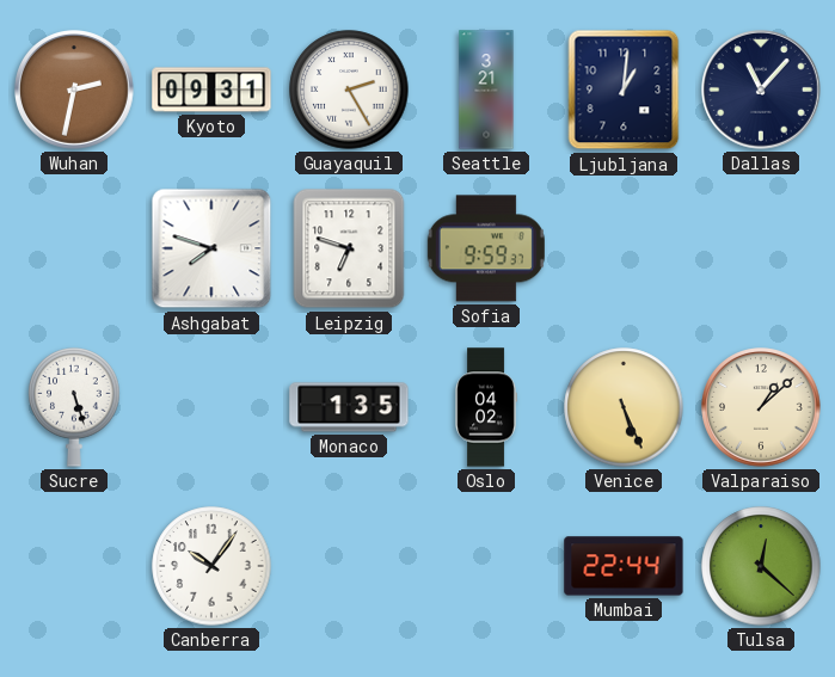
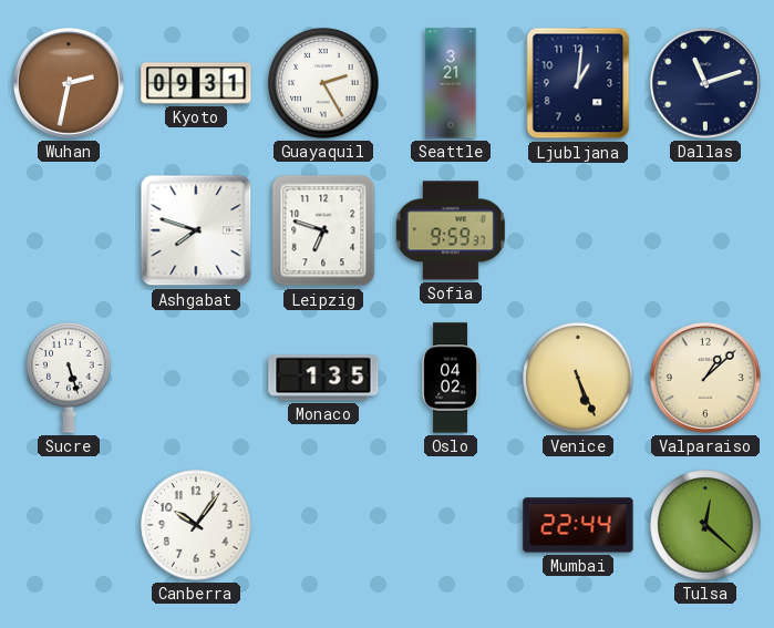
Dallas: 11:07 -> 11:12 (706, 84)
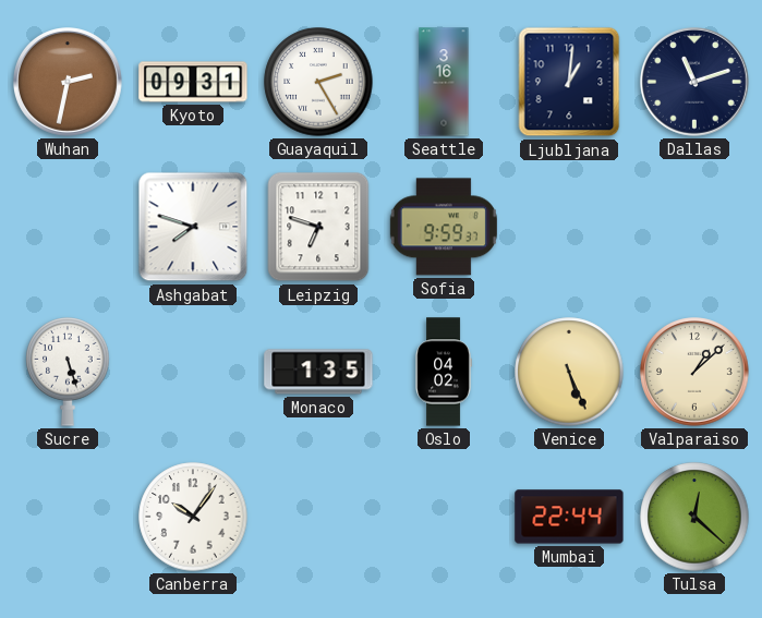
Seattle: 3:21 -> 3:16 (444, 82)
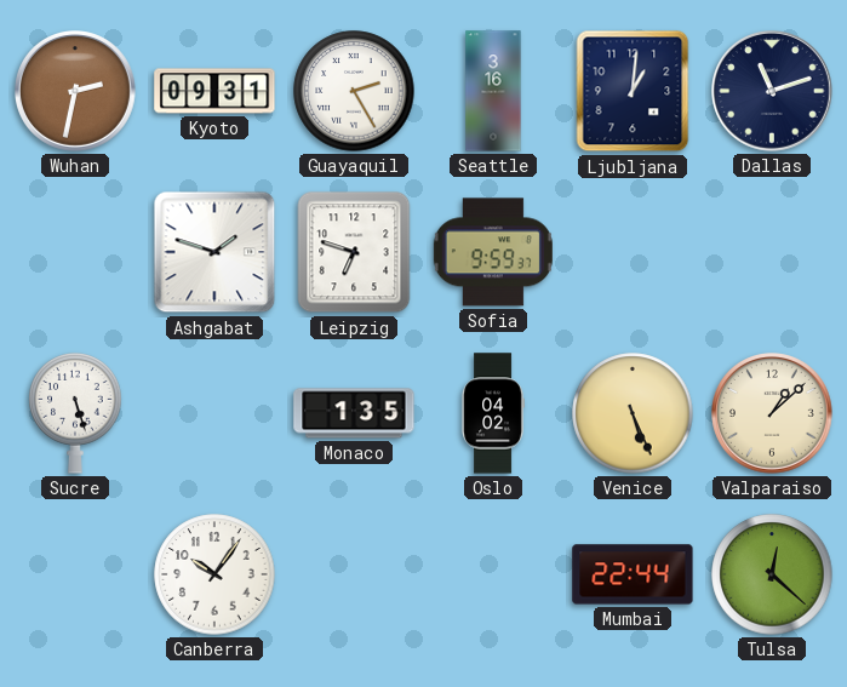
Ashgabat: 7:48 -> 1:48 (214, 252)
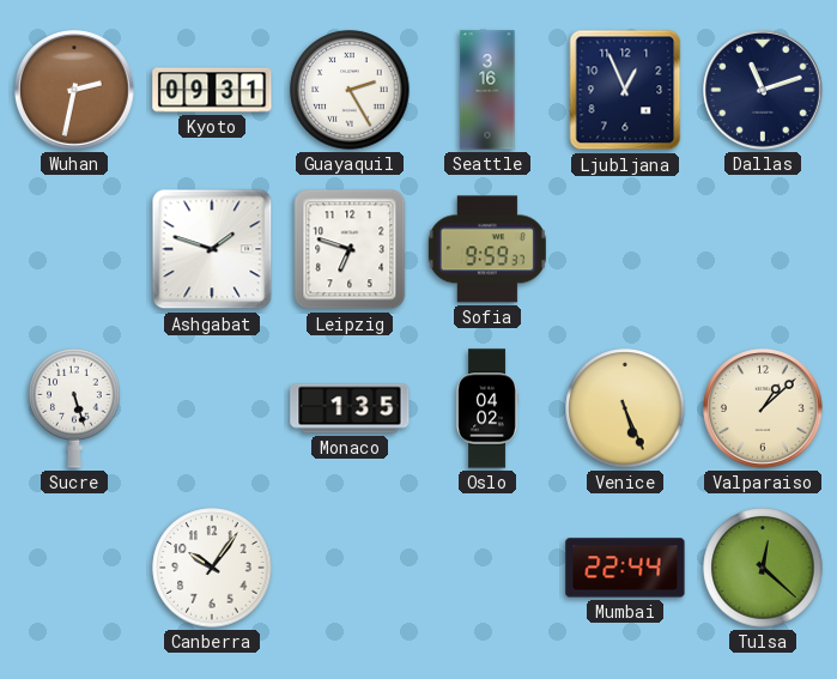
Ljubljana: 1:01 -> 12:56 (625, 90)
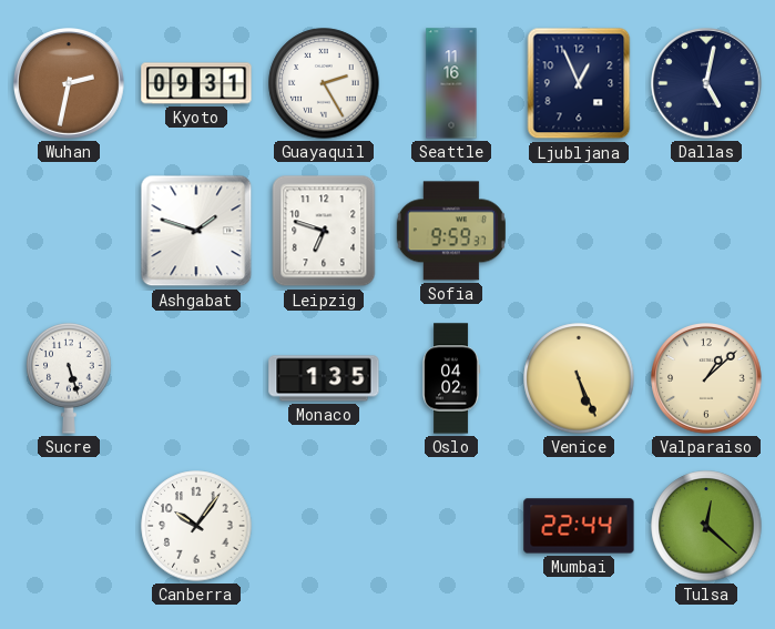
Seattle: 3:16 -> 11:16 (451, 83)
Dallas: 11:12 -> 5:02 (707, 84)
